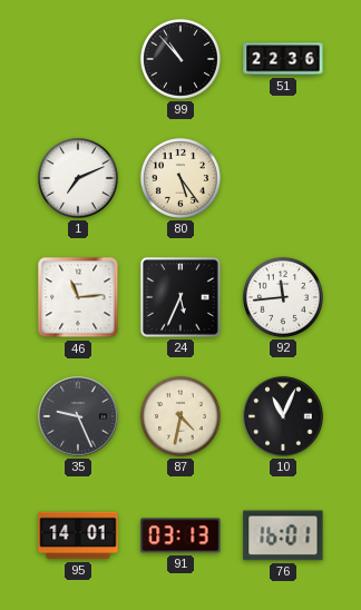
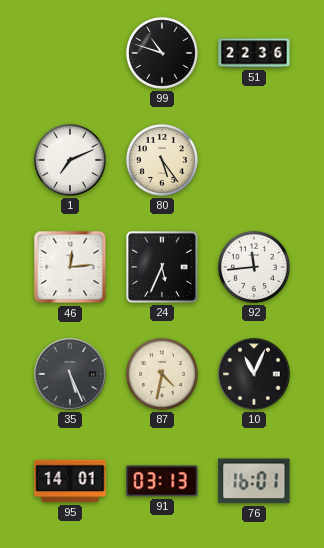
99: 10:53 -> 10:48 (162, 53)
46: 11:14 -> 12:14 (70, 267)
35: 9:26 -> 5:26 (70, 374)
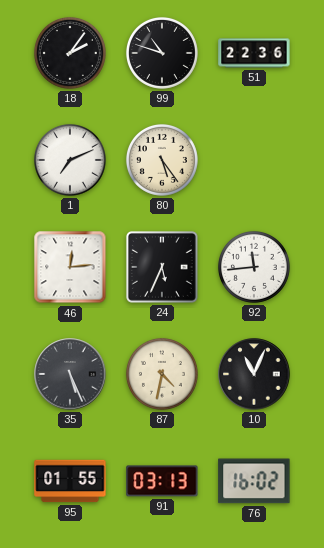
18: none -> 2:06 (70, 53)
95: 14:01 -> 01:55 (70, 481)
76: 16:01 -> 16:02 (254, 481)
